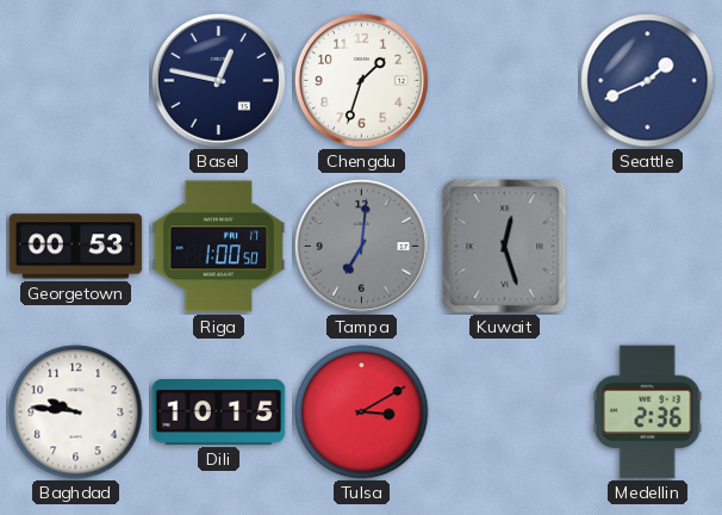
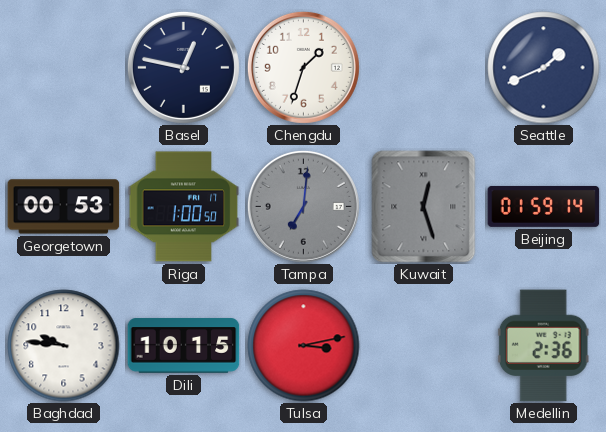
Beijing: none -> 01:59 (544, 206)
Tulsa: 3:10 -> 3:13 (304, 346)
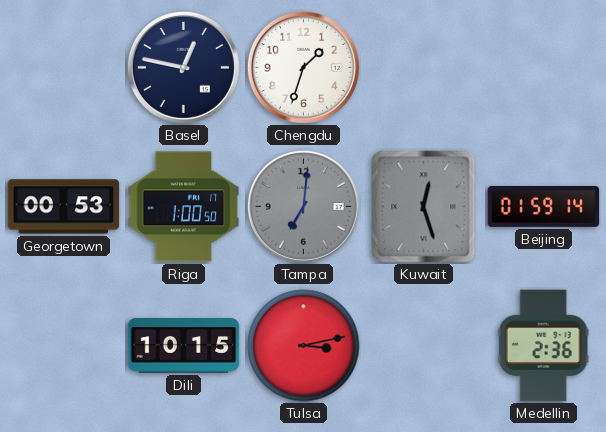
Seattle: 1:41 -> none (544, 68)
Baghdad: 9:46 -> none (64, 346)
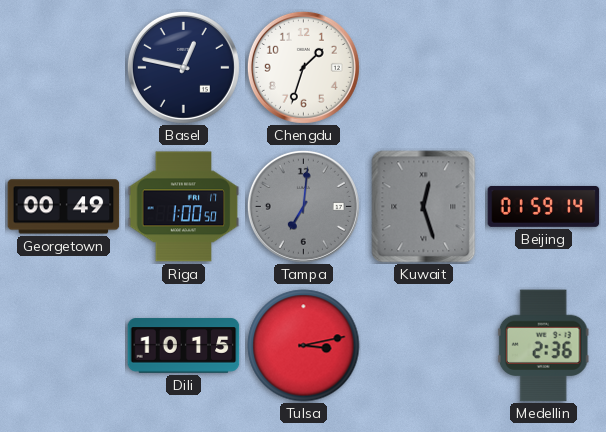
Georgetown: 00:53 -> 00:49 (64, 207)
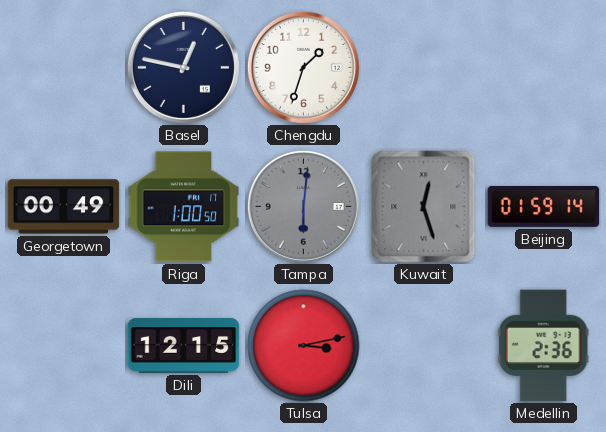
Tampa: 7:01 -> 6:01 (303, 206)
Dili: 10:15 -> 12:15 (184, 346)
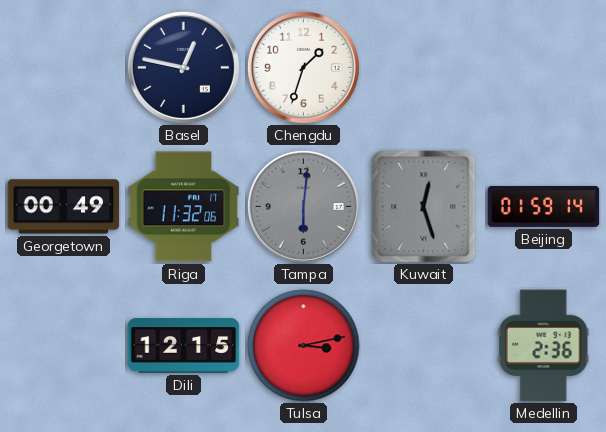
Riga: 1:00 -> 11:32 (184, 207)
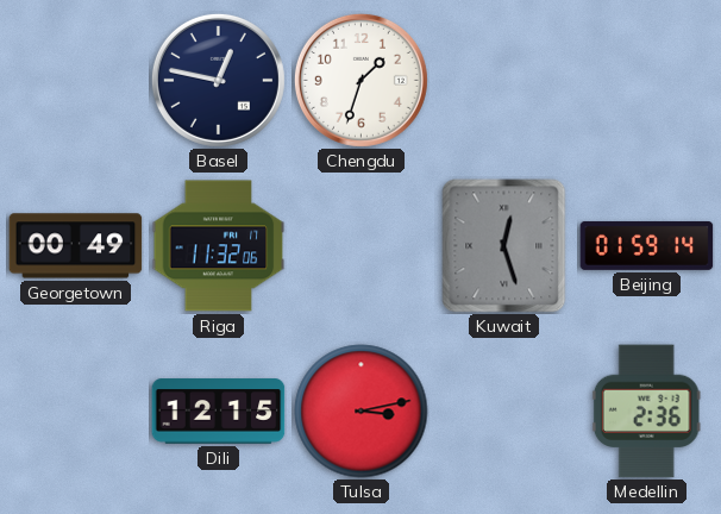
Tampa: 6:01 -> none (303, 206)
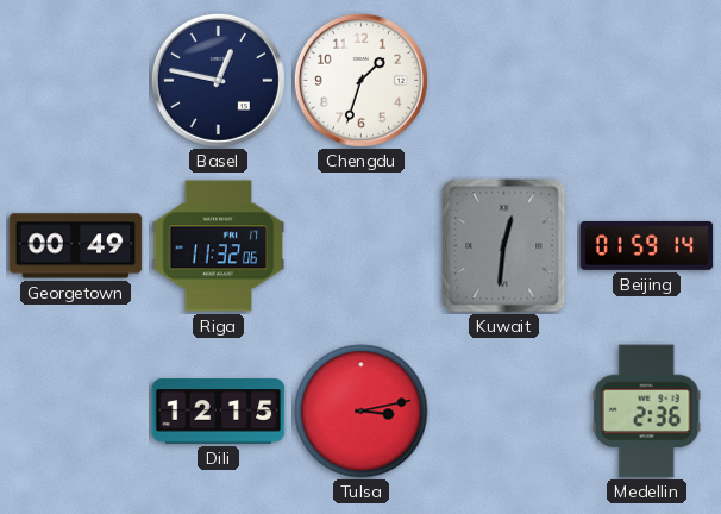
Kuwait: 12:27 -> 12:31 (504, 246)
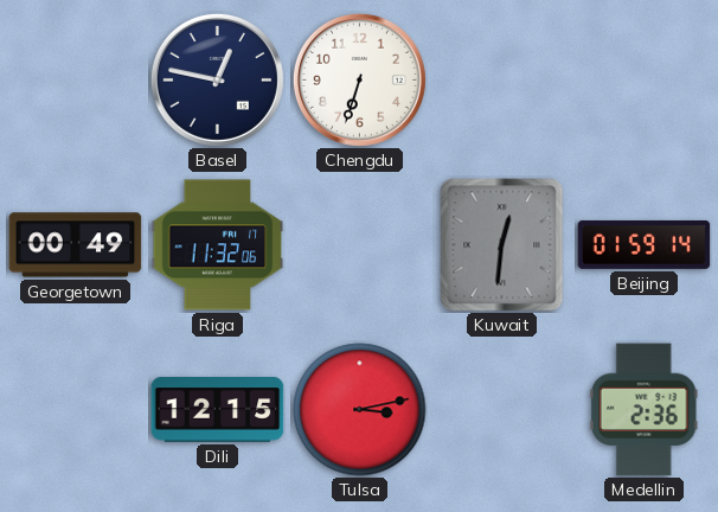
Chengdu: 1:33 -> 6:33 (359, 79)
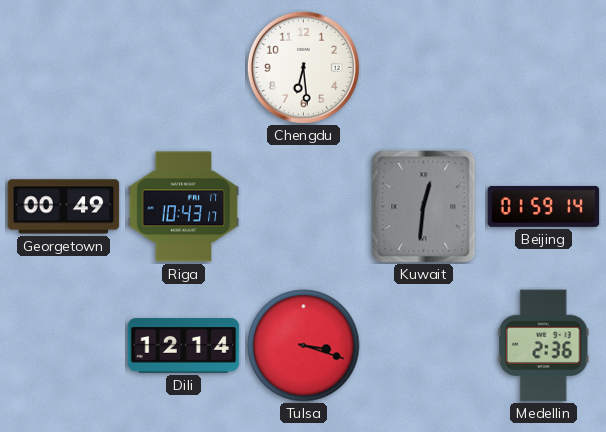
Basel: 12:47 -> none (217, 79)
Chengdu: 6:33 -> 6:29 (303, 67)
Riga: 11:32 -> 10:43 (184, 207)
Dili: 12:15 -> 12:14 (184, 346)
Tulsa: 3:13 -> 3:18 (304, 346)
